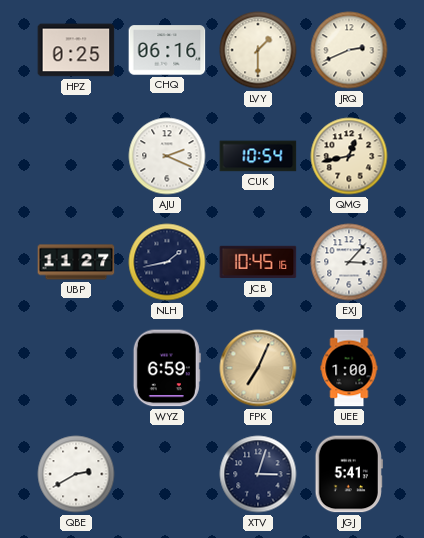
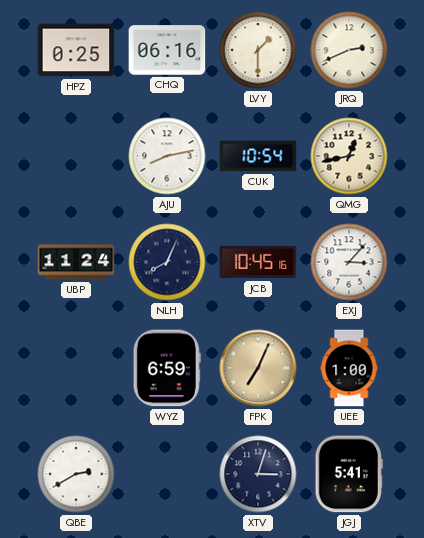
AJU: 2:19 -> 8:13 (167, 156)
UBP: 11:27 -> 11:24 (76, 262)
NLH: 1:43 -> 8:04 (167, 262)
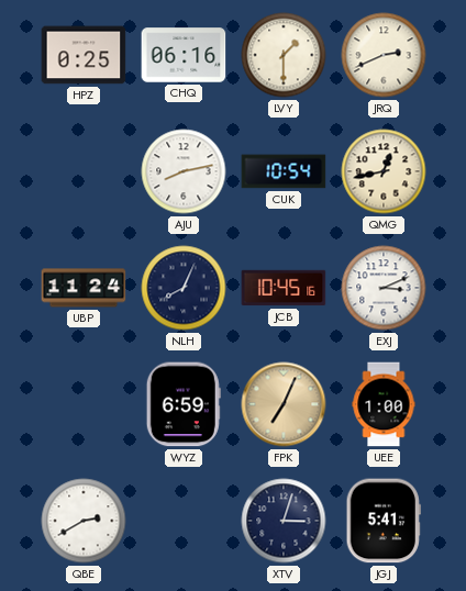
EXJ: 3:07 -> 3:11 (384, 288)
